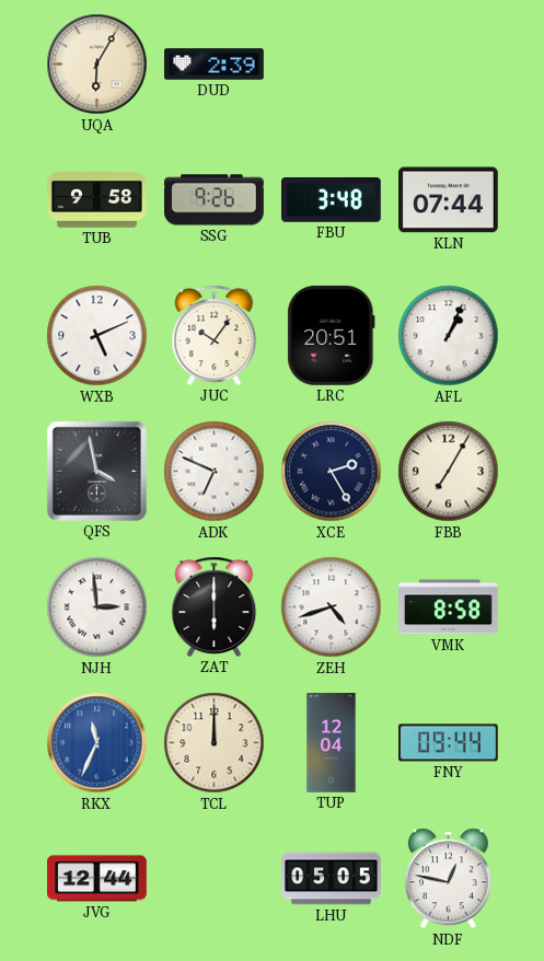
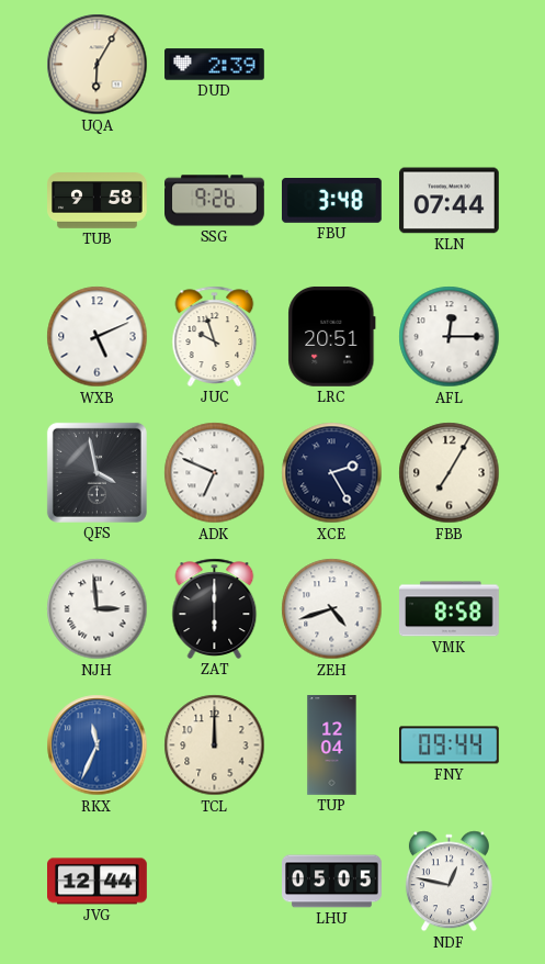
JUC: 10:06 -> 9:57 (215, 336)
AFL: 1:04 -> 12:15 (450, 337)
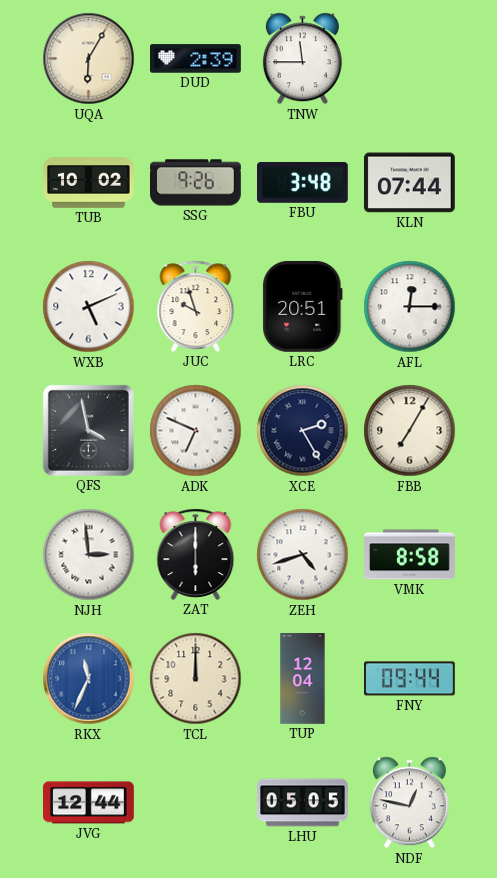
TNW: none -> 11:45 (302, 59)
TUB: 9:58 -> 10:02 (89, 183)
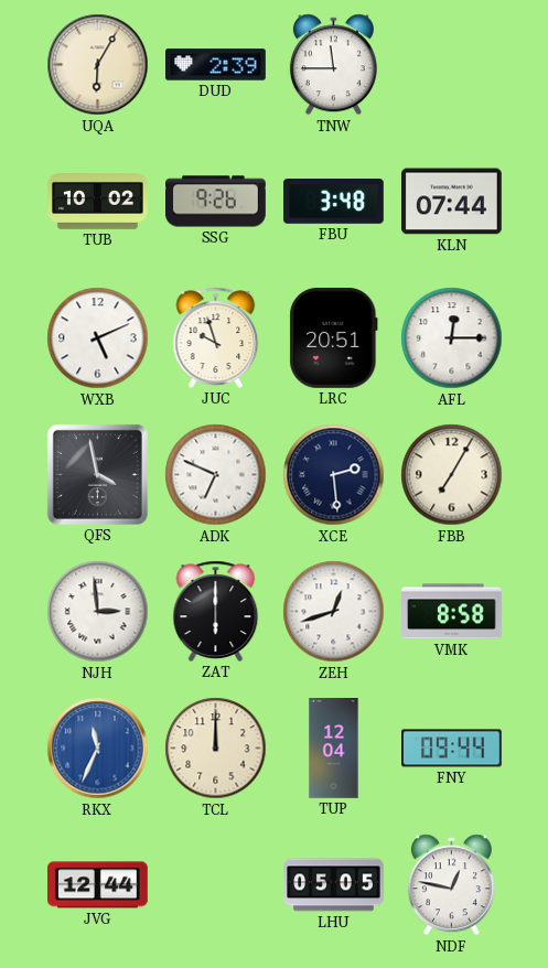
XCE: 2:25 -> 2:29 (334, 475)
ZEH: 4:42 -> 12:42 (334, 612)
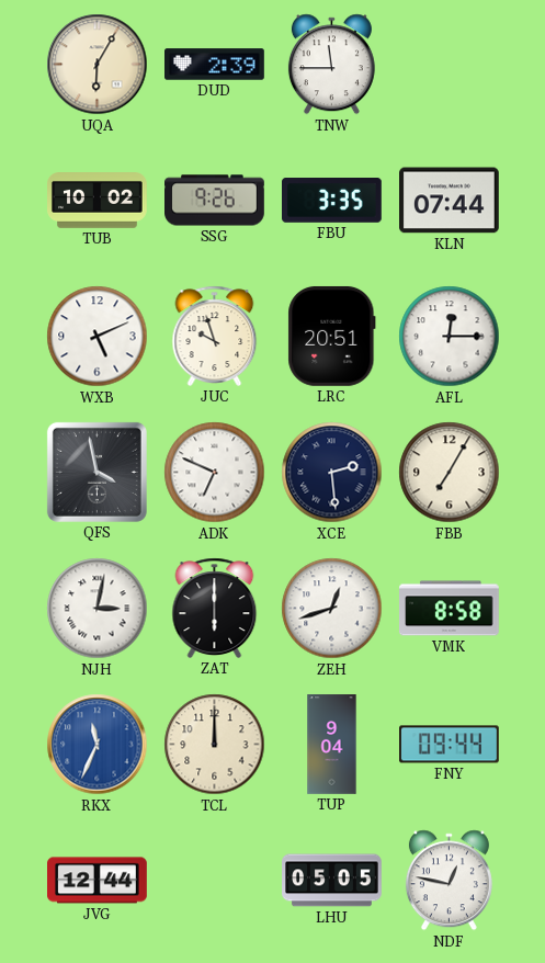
FBU: 3:48 -> 3:35 (332, 201)
NJH: 2:59 -> 3:02 (98, 609)
TUP: 12:04 -> 9:04 (332, 745)
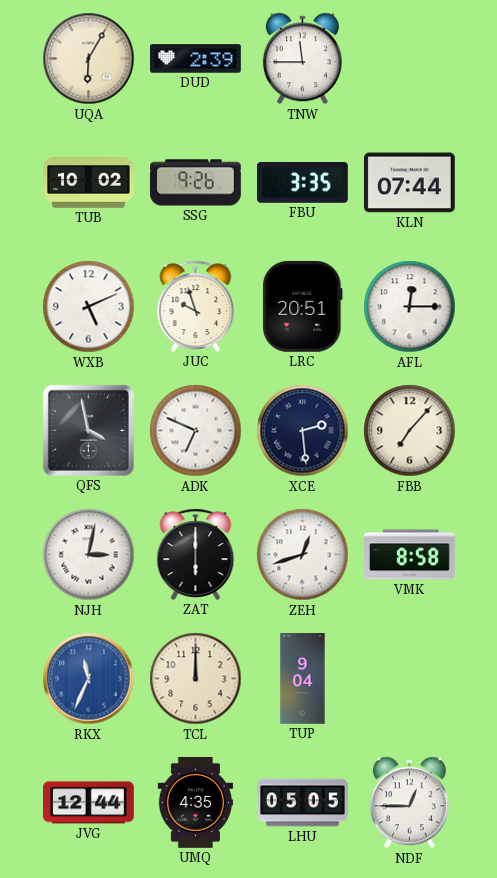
FBB: 7:05 -> 7:07 (410, 431)
FNY: 09:44 -> none (450, 745)
UMQ: none -> 4:35 (196, 803)
NDF: 12:47 -> 12:45 (409, 803)
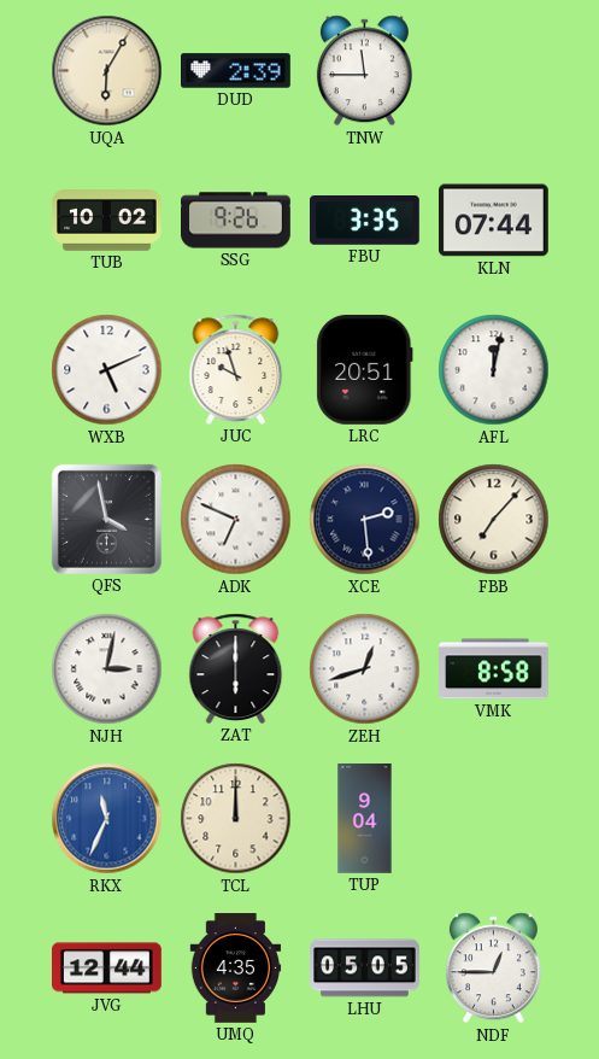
AFL: 12:15 -> 12:02 (494, 370)
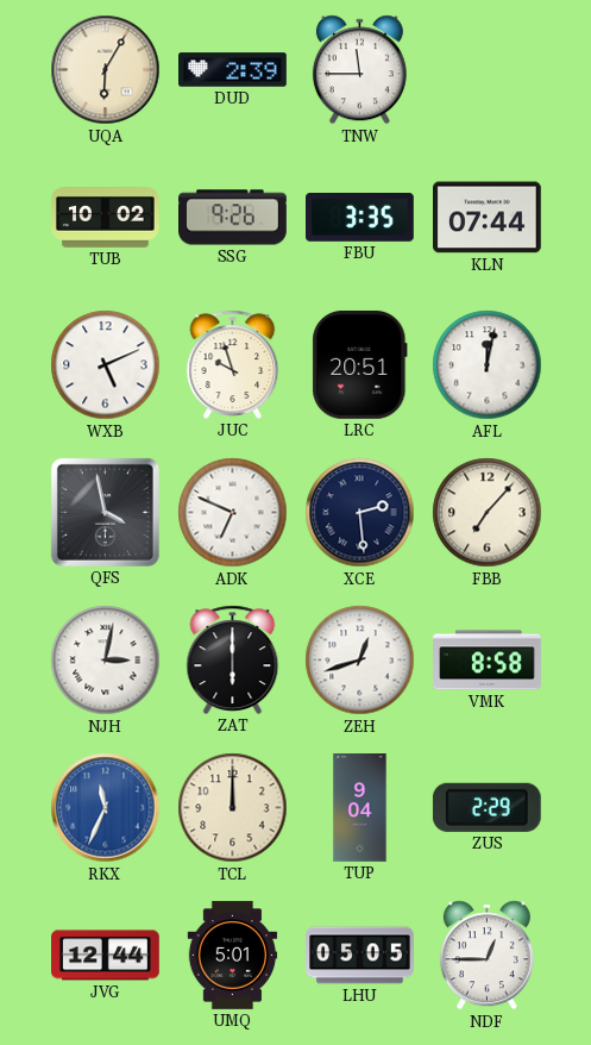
ZUS: none -> 2:29 (486, 807)
UMQ: 4:35 -> 5:01 (233, 956)
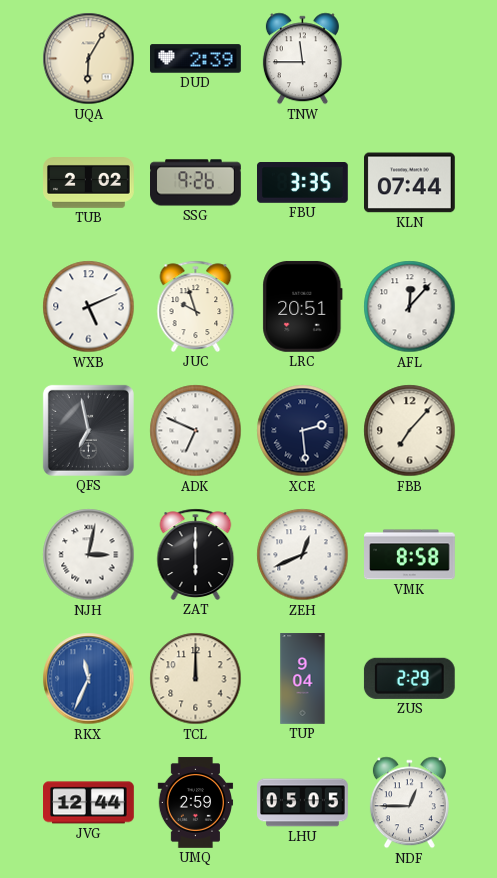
TUB: 10:02 -> 2:02 (89, 183)
AFL: 12:02 -> 12:07 (410, 307)
QFS: 3:58 -> 6:58 (88, 430)
ZEH: 12:42 -> 12:41 (303, 555)
UMQ: 5:01 -> 2:59 (196, 803)
